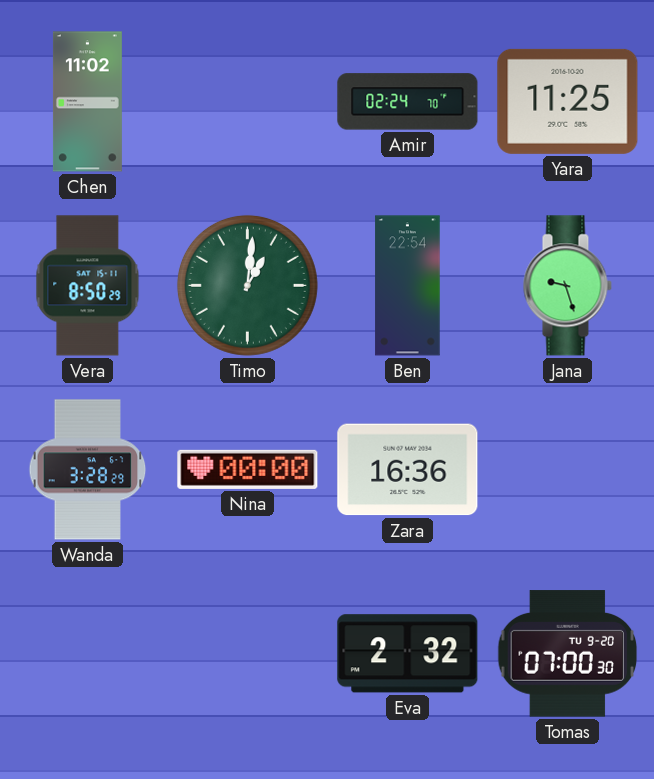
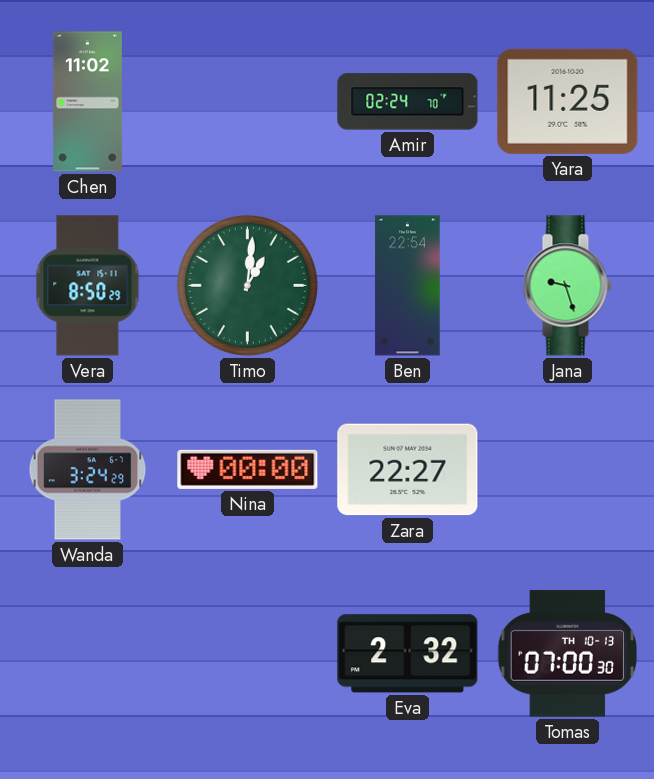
Wanda: 3:28 -> 3:24 (88, 470)
Zara: 16:36 -> 22:27 (408, 470)
Tomas date: TU 9-20 -> TH 10-13 (568, 654)
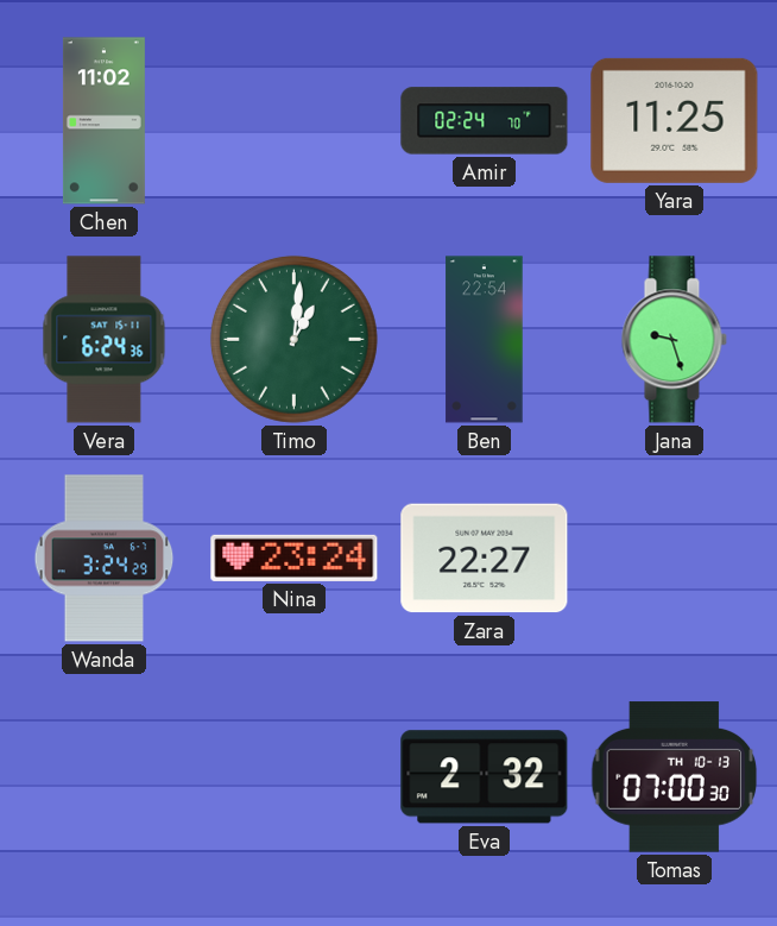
Vera: 8:50 -> 6:24 (105, 340)
Nina: 00:00 -> 23:24 (295, 558)
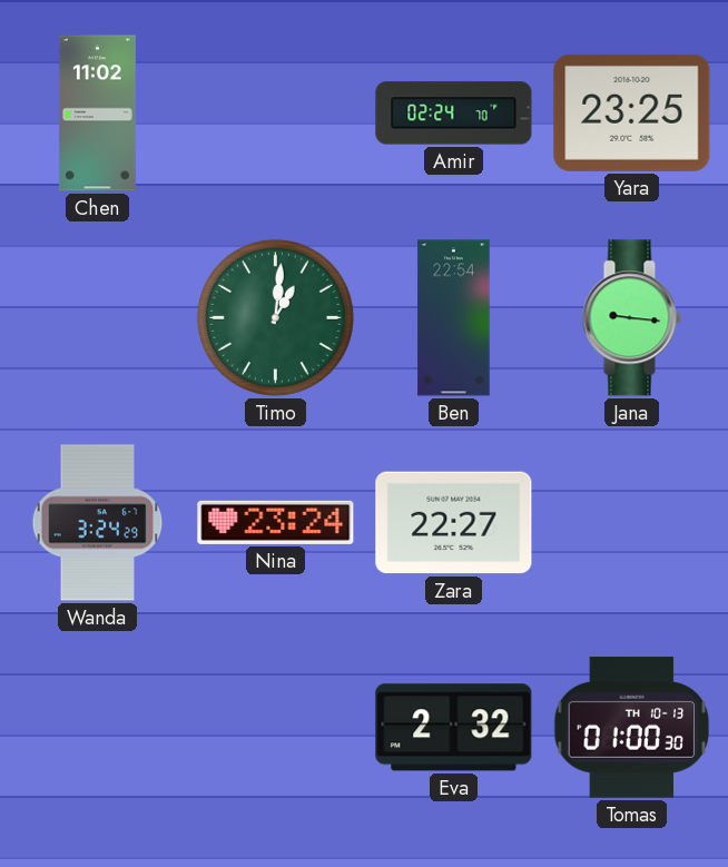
Yara: 11:25 -> 23:25 (632, 112)
Vera: 6:24 -> none (105, 340)
Jana: 9:27 -> 9:16 (631, 318)
Tomas: 07:00 -> 01:00 (632, 728)
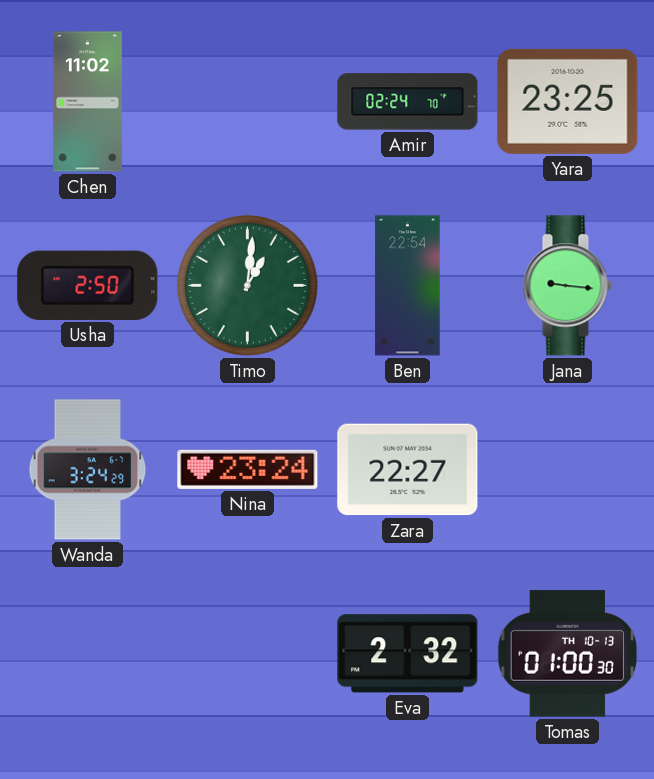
Usha: none -> 2:50 (88, 285)
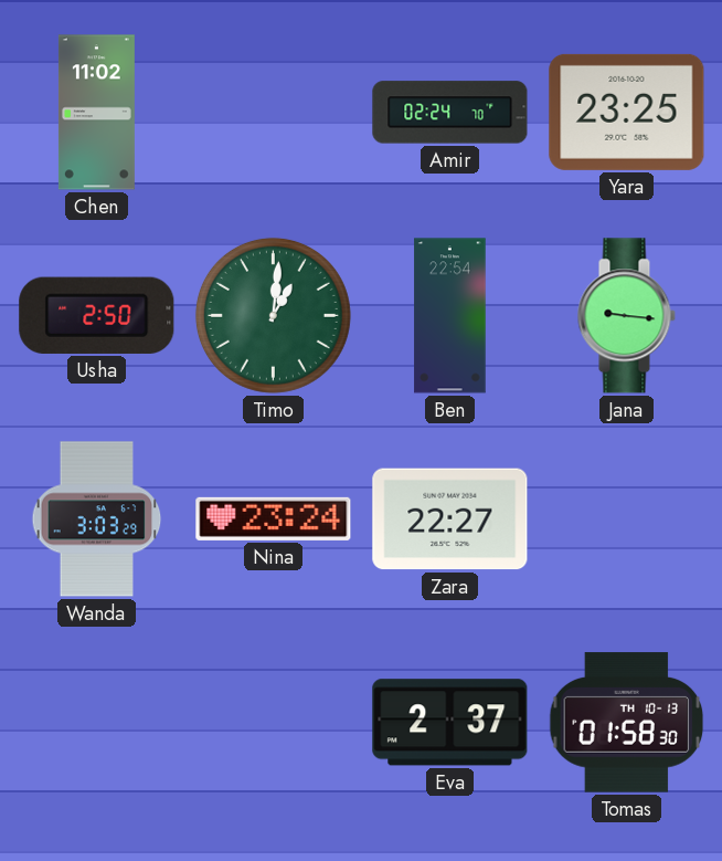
Wanda: 3:24 -> 3:03 (97, 519)
Eva: 2:32 -> 2:37 (450, 723)
Tomas: 01:00 -> 01:58 (627, 723)
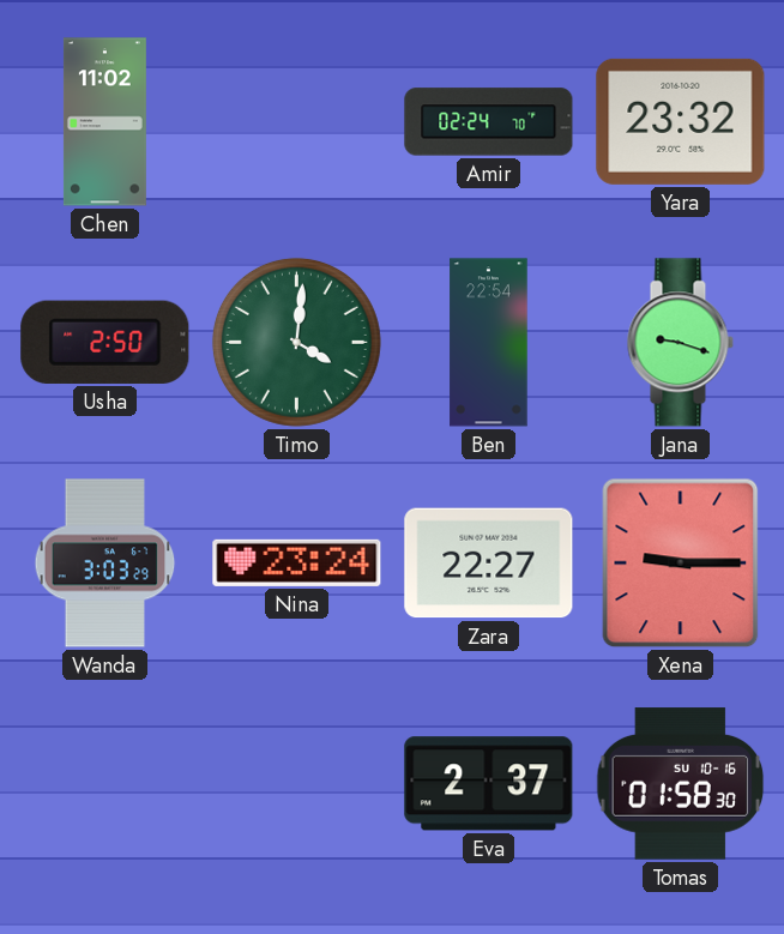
Yara: 23:25 -> 23:32 (681, 121)
Timo: 1:01 -> 4:01 (296, 342)
Jana: 9:16 -> 9:18 (680, 343)
Xena: none -> 9:15 (681, 564)
Tomas date: TH 10-13 -> SU 10-16 (681, 784)
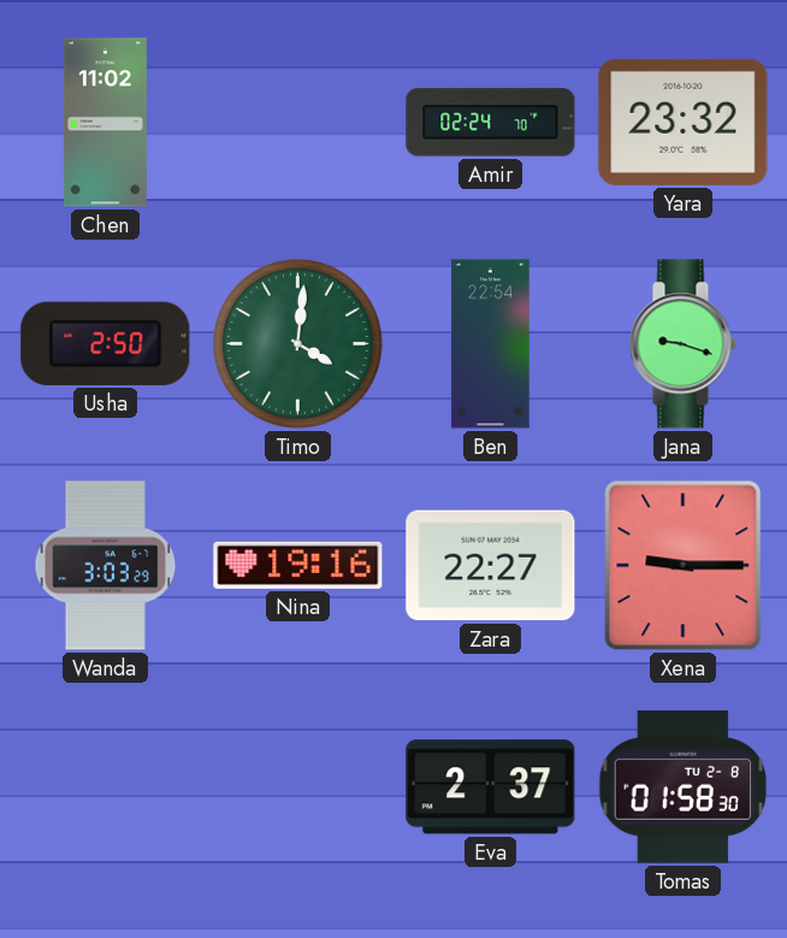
Nina: 23:24 -> 19:16 (298, 565)
Tomas date: SU 10-16 -> TU 2-8 (684, 787)
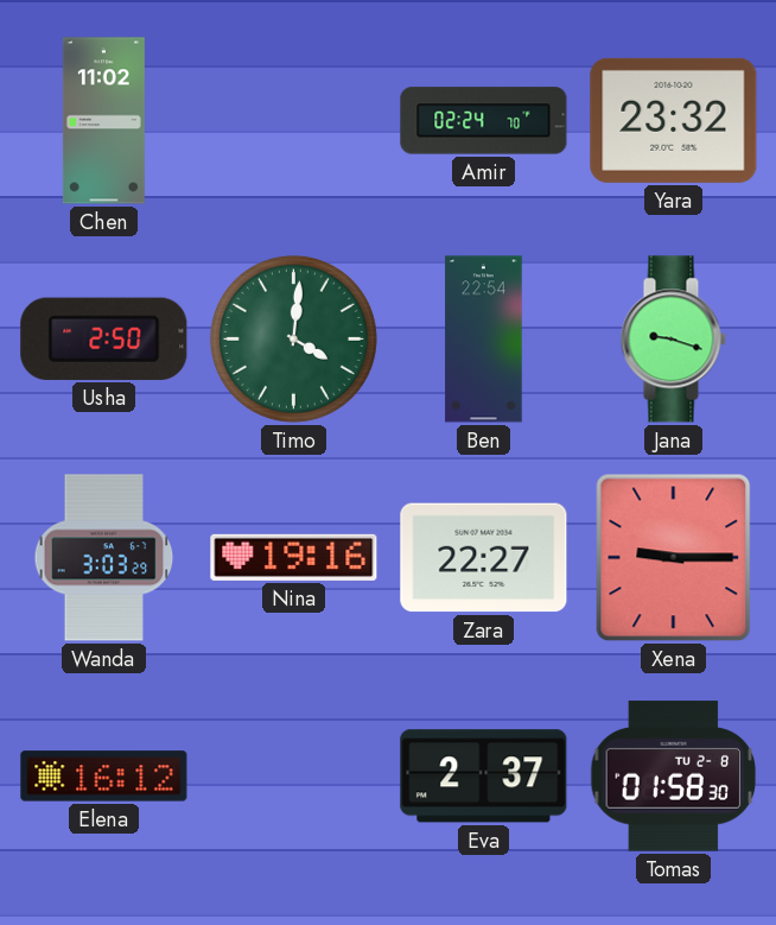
Elena: none -> 16:12 (104, 777)
